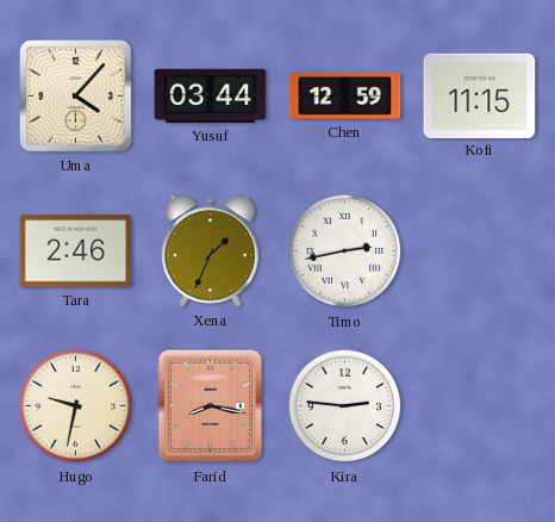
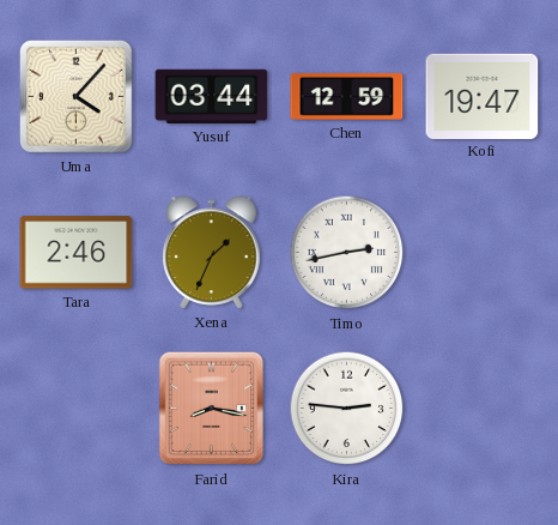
Kofi: 11:15 -> 19:47 (483, 96)
Hugo: 9:32 -> none (76, 406)
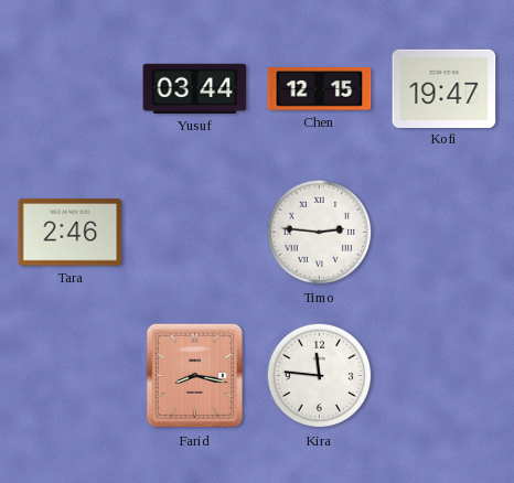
Uma: 4:07 -> none (77, 97)
Chen: 12:59 -> 12:15 (320, 89)
Xena: 1:34 -> none (212, 253)
Timo: 2:43 -> 2:46 (320, 233)
Kira: 2:46 -> 11:46 (320, 376)
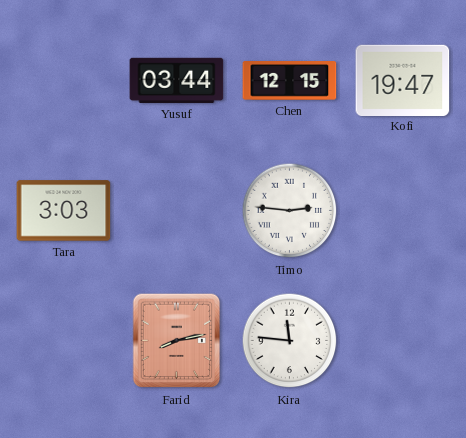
Tara: 2:46 -> 3:03 (64, 211)
Farid: 8:17 -> 8:13 (177, 341)
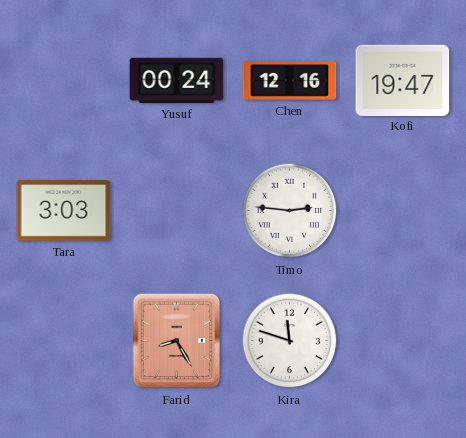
Yusuf: 03:44 -> 00:24 (177, 80)
Chen: 12:15 -> 12:16 (290, 81)
Farid: 8:13 -> 8:25 (177, 341)
Kira: 11:46 -> 11:48 (290, 341)
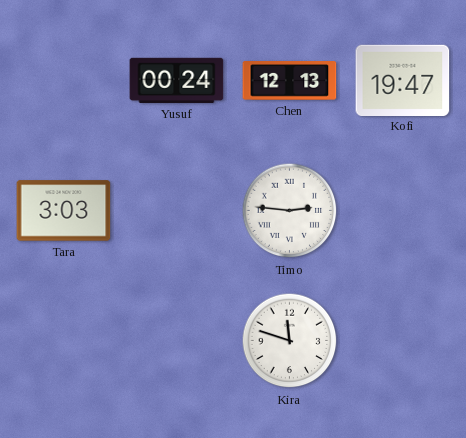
Chen: 12:16 -> 12:13 (290, 81)
Farid: 8:25 -> none (177, 341)
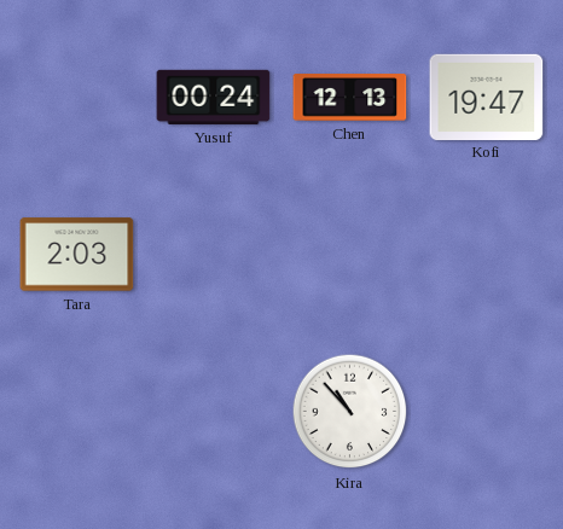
Tara: 3:03 -> 2:03 (77, 255)
Timo: 2:46 -> none (290, 211)
Kira: 11:48 -> 10:53 (350, 412)
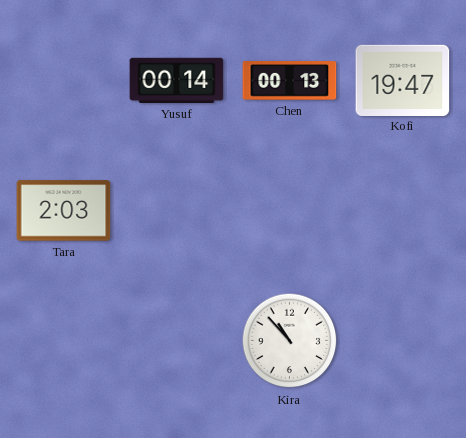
Yusuf: 00:24 -> 00:14 (177, 80)
Chen: 12:13 -> 00:13 (290, 81)
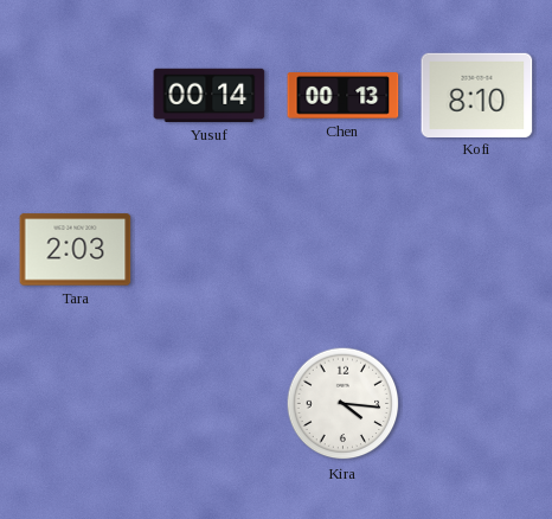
Kofi: 19:47 -> 8:10 (477, 95)
Kira: 10:53 -> 4:16 (344, 404)
